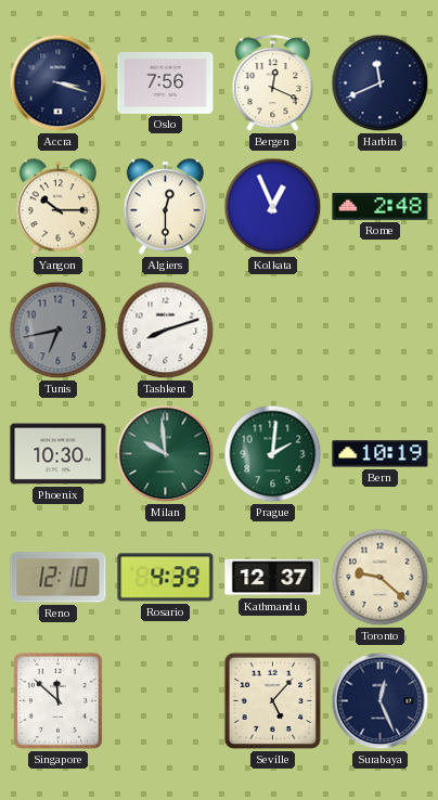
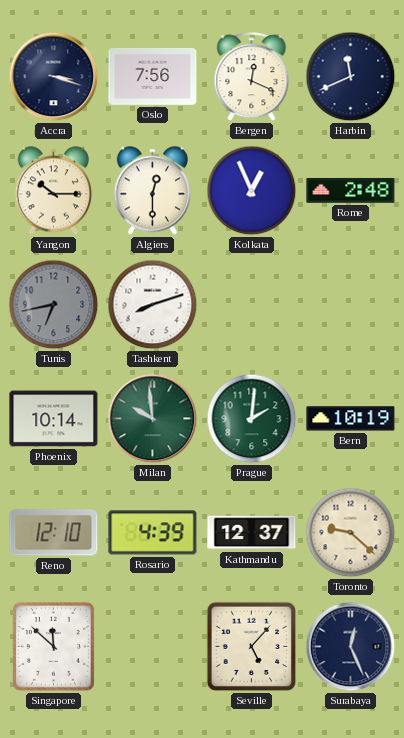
Phoenix: 10:30 -> 10:14 (54, 419)
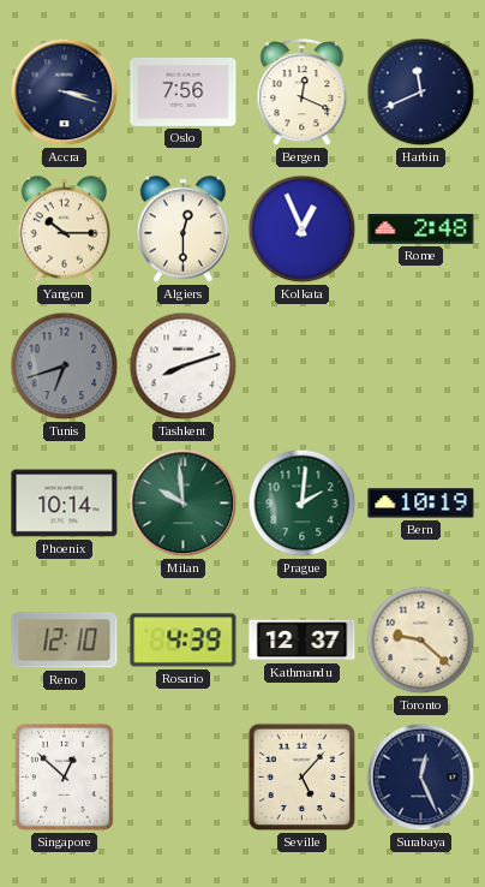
Tunis: 6:43 -> 6:42 (65, 367)
Singapore: 11:52 -> 12:52 (64, 776)
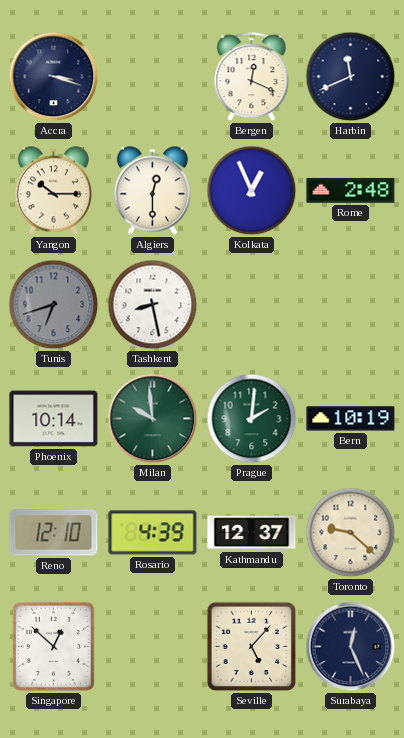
Oslo: 7:56 -> none (184, 91)
Tashkent: 8:12 -> 8:28 (153, 305)
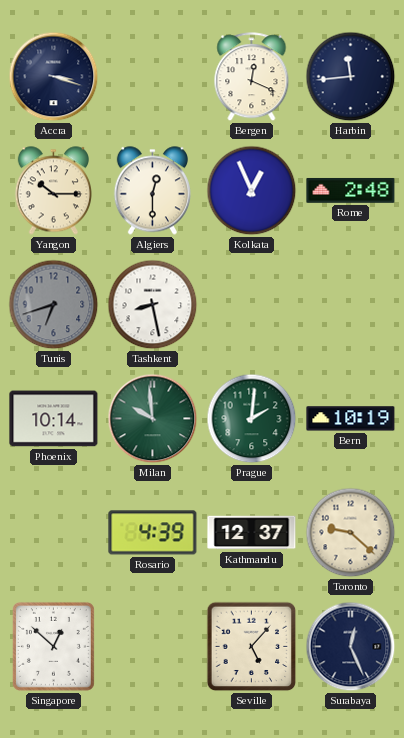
Harbin: 11:41 -> 11:44 (351, 77)
Reno: 12:10 -> none (54, 533)
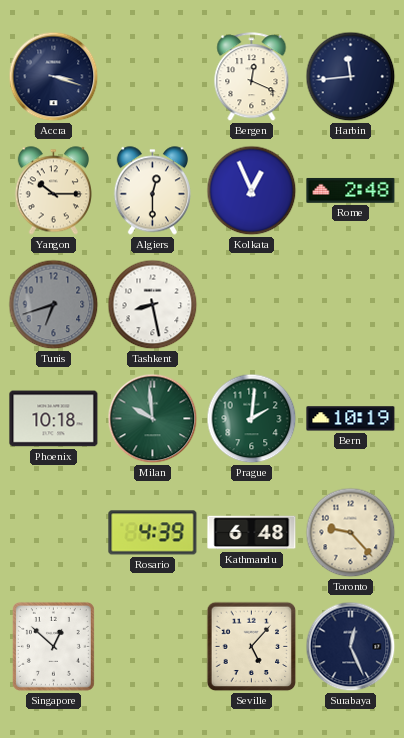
Phoenix: 10:14 -> 10:18 (54, 419)
Kathmandu: 12:37 -> 6:48 (252, 533)
Toronto: 9:22 -> 9:23 (351, 533)
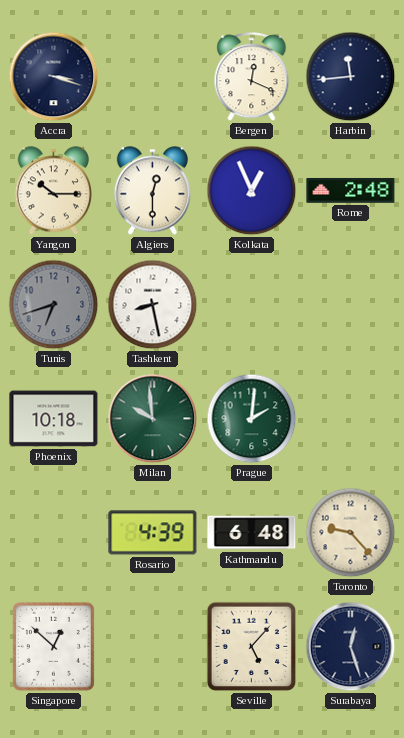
Bern: 10:19 -> none (351, 419)
Surabaya: 12:26 -> 12:27 (351, 647)
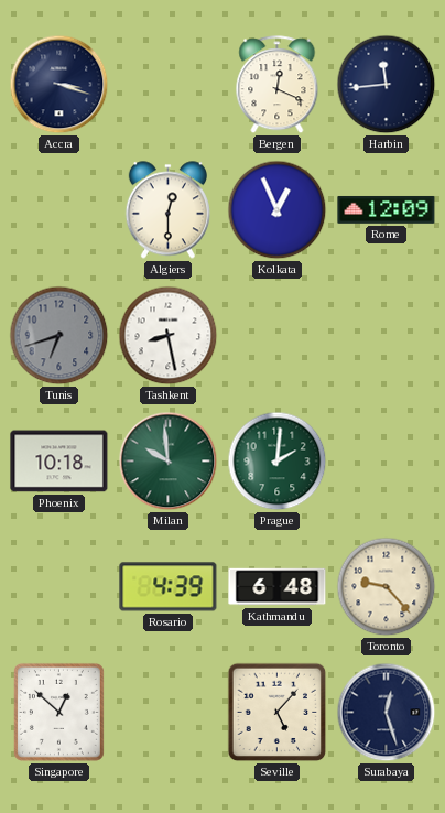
Yangon: 10:15 -> none (53, 191)
Rome: 2:48 -> 12:09 (387, 209)
